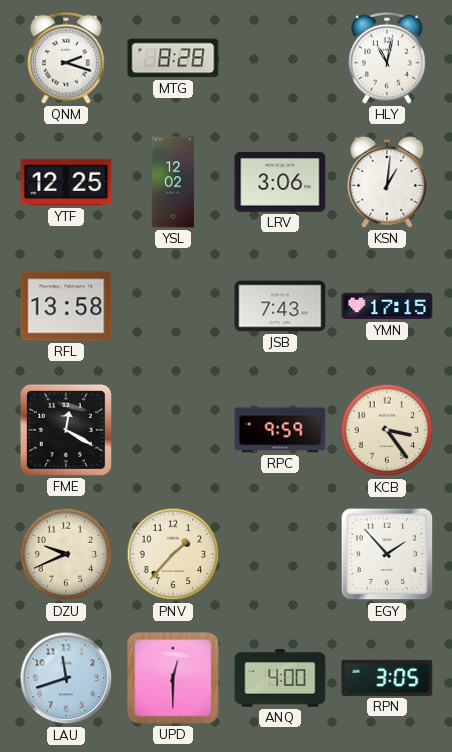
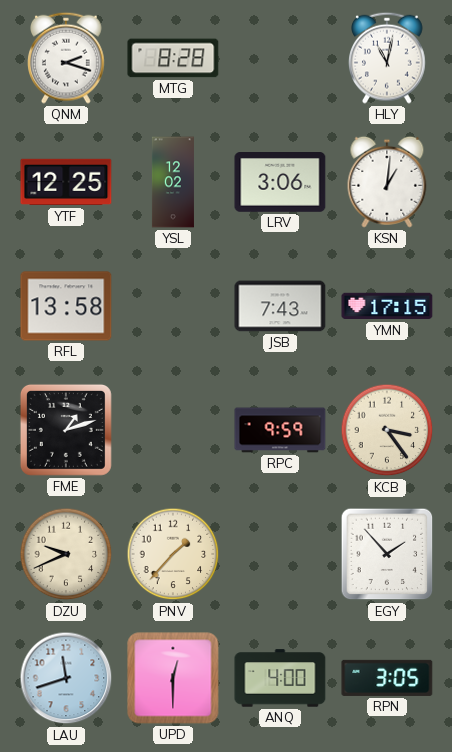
FME: 12:20 -> 1:12 (66, 430)
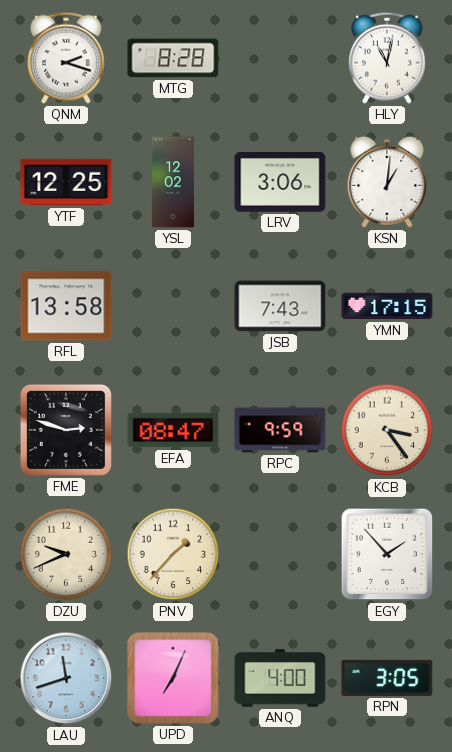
FME: 1:12 -> 2:48 (66, 430)
EFA: none -> 08:47 (173, 430)
UPD: 12:30 -> 7:04 (173, 678)
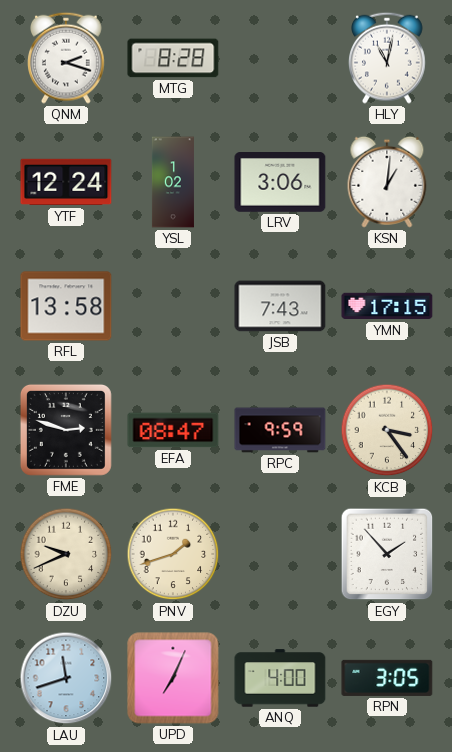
YTF: 12:25 -> 12:24 (66, 182)
YSL: 12:02 -> 1:02 (173, 182)
PNV: 1:37 -> 1:42 (173, 554)
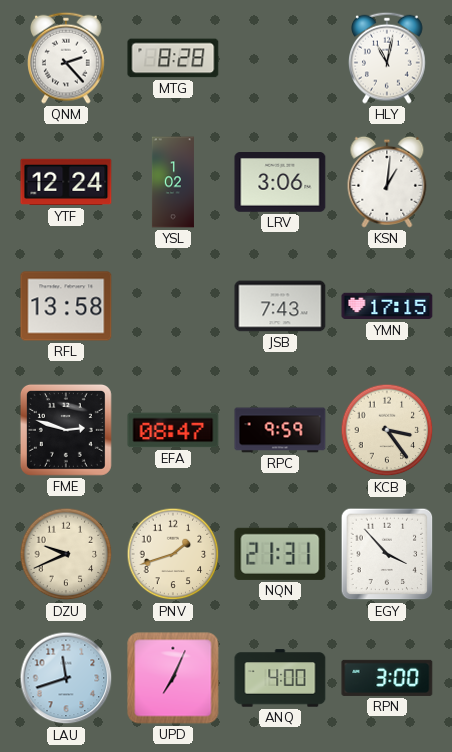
QNM: 2:18 -> 2:23 (67, 58)
NQN: none -> 21:31 (280, 554)
EGY: 1:53 -> 3:53 (387, 554)
RPN: 3:05 -> 3:00 (387, 678)
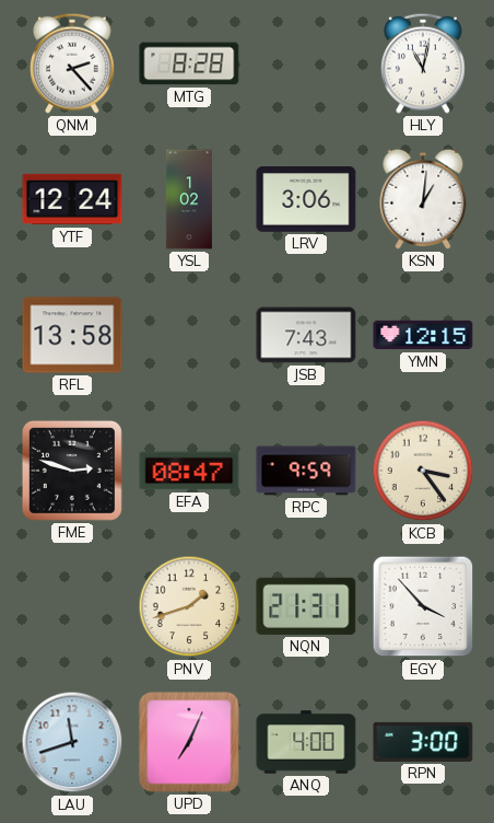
YMN: 17:15 -> 12:15 (423, 335)
DZU: 9:41 -> none (66, 554)
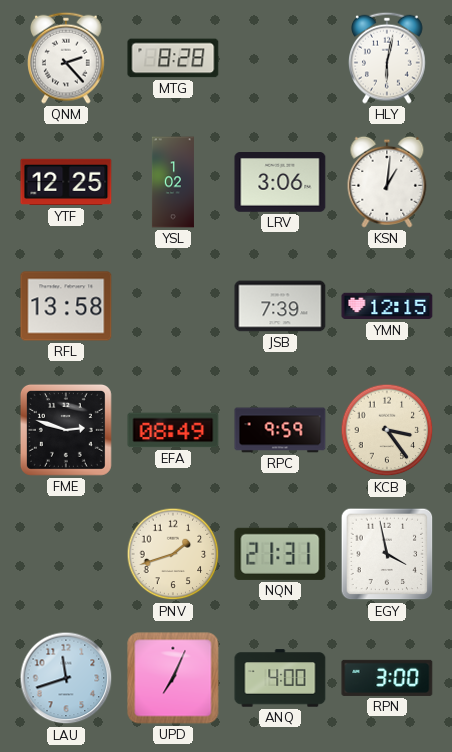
HLY: 11:02 -> 6:02 (388, 58)
YTF: 12:24 -> 12:25 (66, 182)
JSB: 7:43 -> 7:39 (280, 306)
EFA: 08:47 -> 08:49 (173, 430)
EGY: 3:53 -> 3:58 (387, 554)
